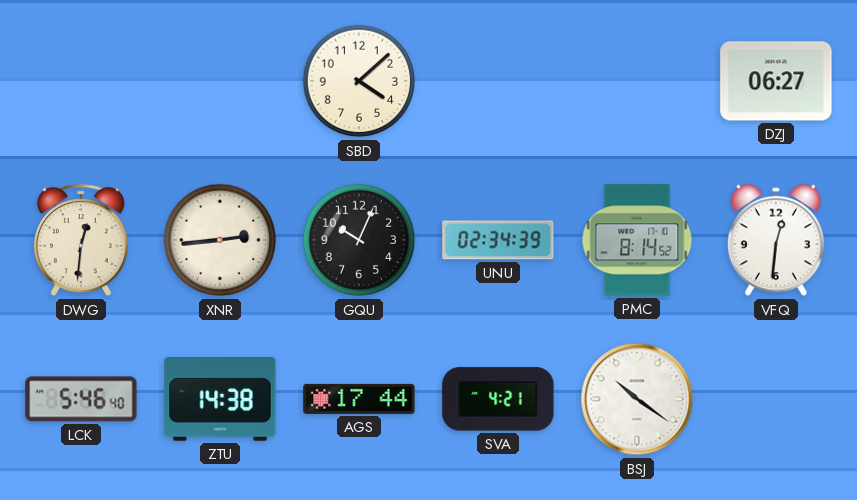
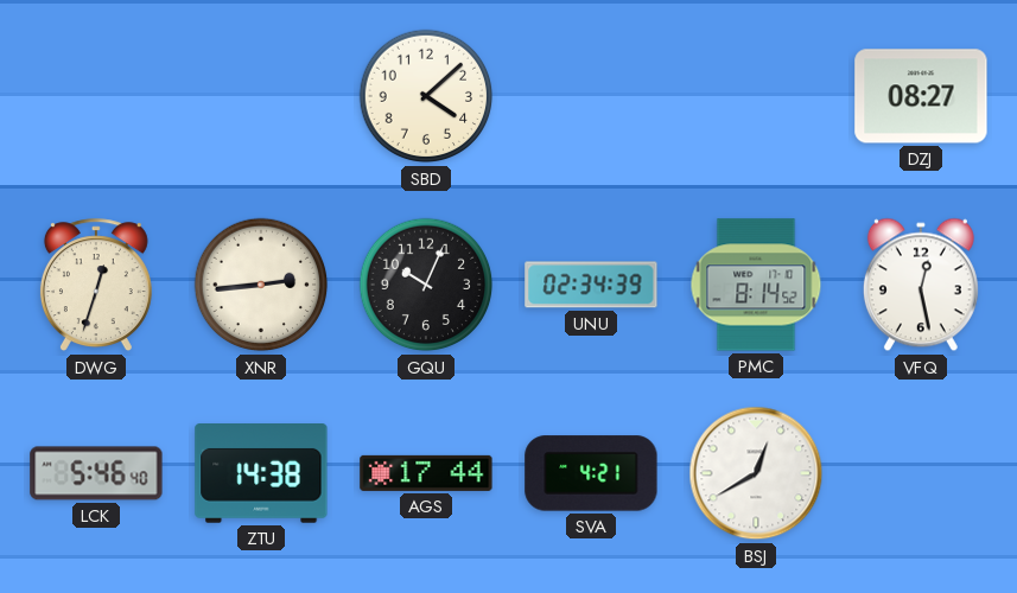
DZJ: 06:27 -> 08:27 (921, 96)
DWG: 12:31 -> 12:33 (96, 286)
VFQ: 12:31 -> 12:28 (921, 285)
BSJ: 10:21 -> 12:40 (756, 473)
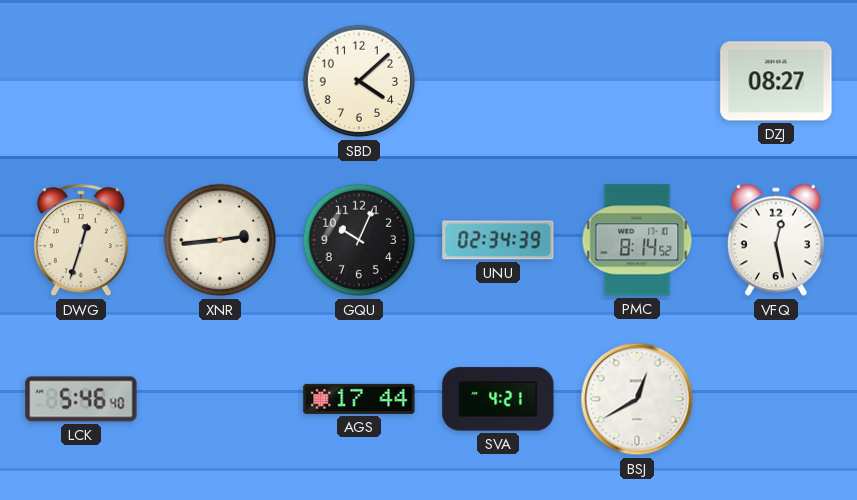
ZTU: 14:38 -> none (261, 474)
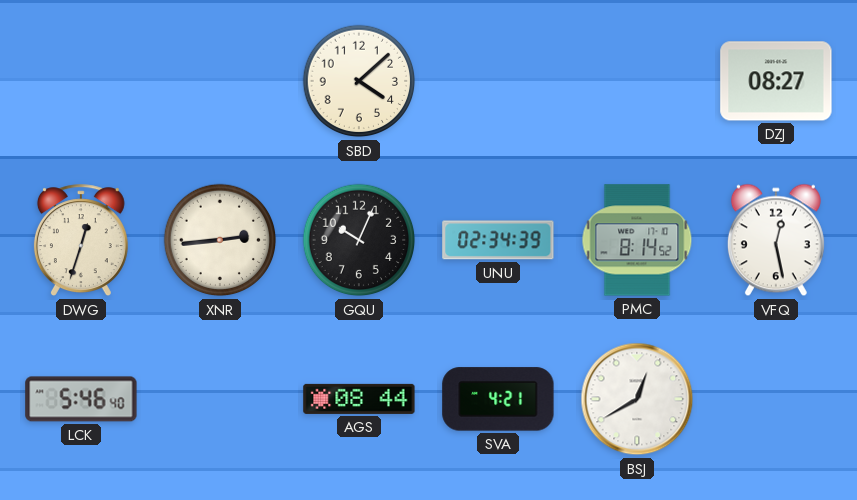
AGS: 17:44 -> 08:44 (359, 399)
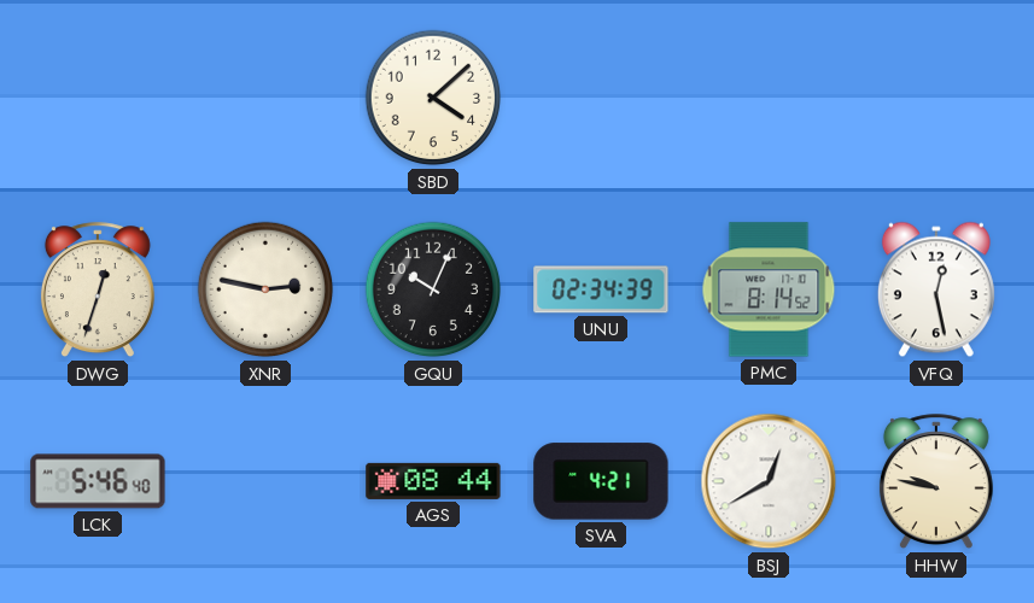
DZJ: 08:27 -> none (776, 81)
XNR: 2:44 -> 2:47 (265, 289)
HHW: none -> 9:47 (936, 482)
